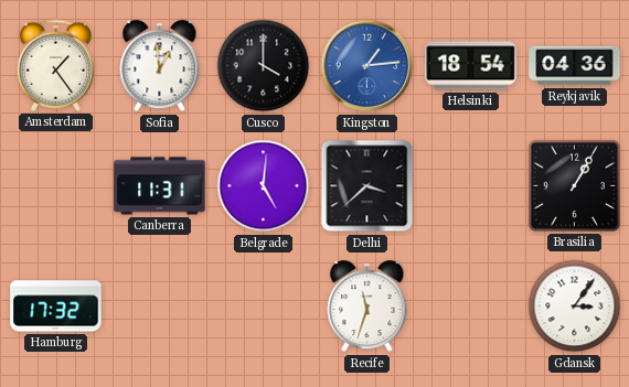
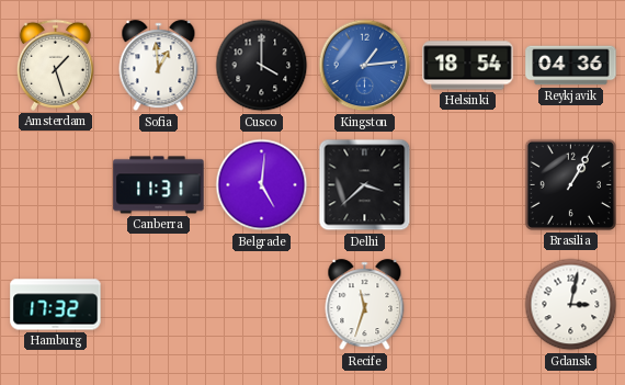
Amsterdam: 1:24 -> 1:27 (55, 65)
Gdansk: 3:06 -> 3:02 (571, 305)
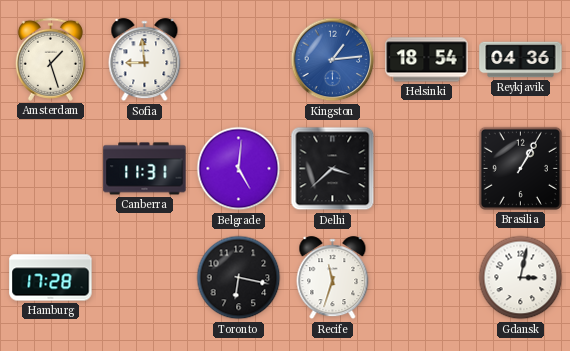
Sofia: 12:59 -> 8:59 (145, 60)
Cusco: 4:00 -> none (262, 66)
Hamburg: 17:32 -> 17:28 (51, 278)
Toronto: none -> 6:17 (239, 278)
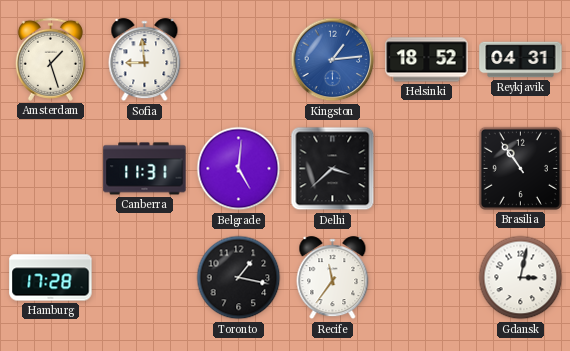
Helsinki: 18:54 -> 18:52 (427, 60)
Reykjavik: 04:36 -> 04:31 (521, 60)
Brasilia: 1:05 -> 10:54 (520, 168)
Toronto: 6:17 -> 1:17 (239, 278)
Recife: 11:33 -> 11:36 (333, 278)
